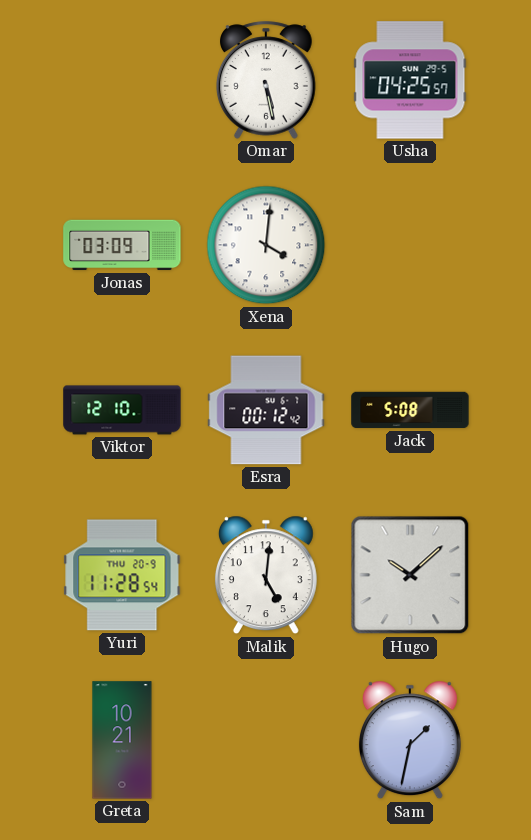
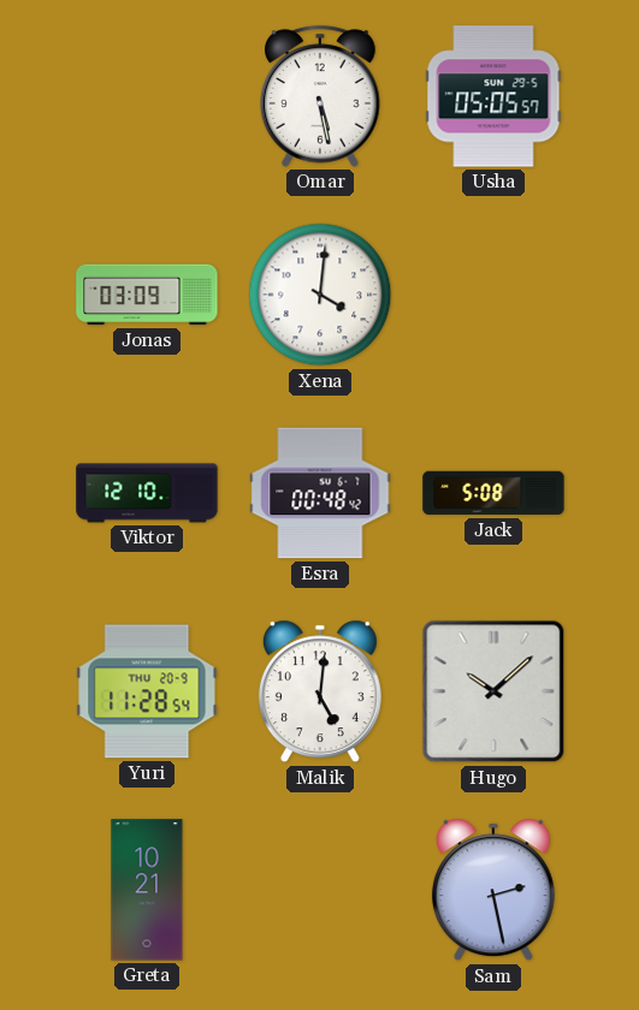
Usha: 04:25 -> 05:05 (493, 96)
Esra: 00:12 -> 00:48 (320, 493)
Sam: 1:32 -> 2:28 (493, 890)
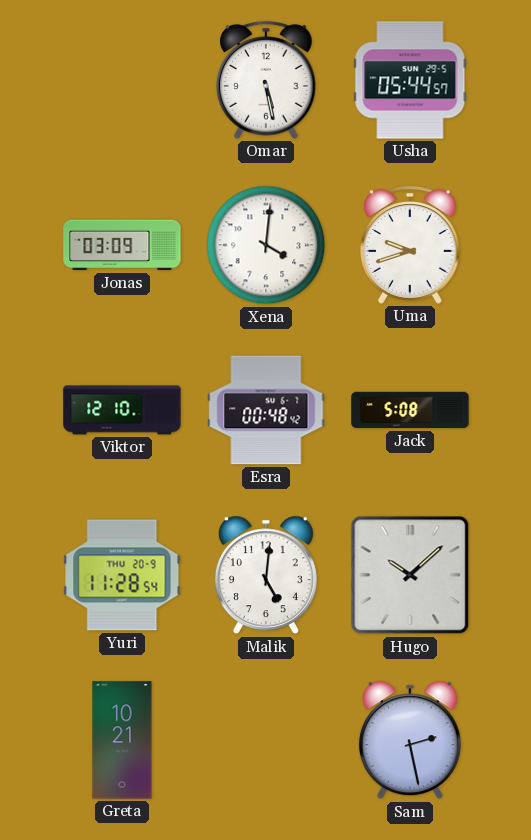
Usha: 05:05 -> 05:44 (410, 80)
Uma: none -> 9:42 (411, 245)
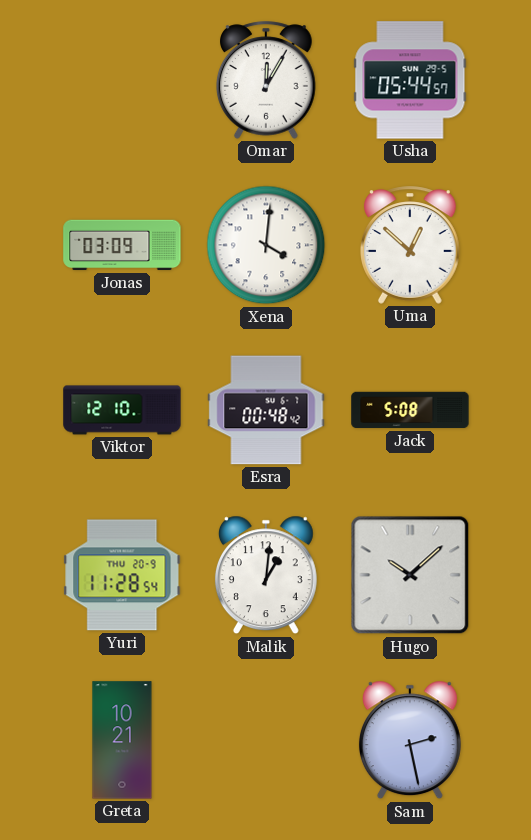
Omar: 5:28 -> 12:05 (267, 80)
Uma: 9:42 -> 12:52 (411, 245)
Malik: 5:01 -> 1:01 (266, 575)
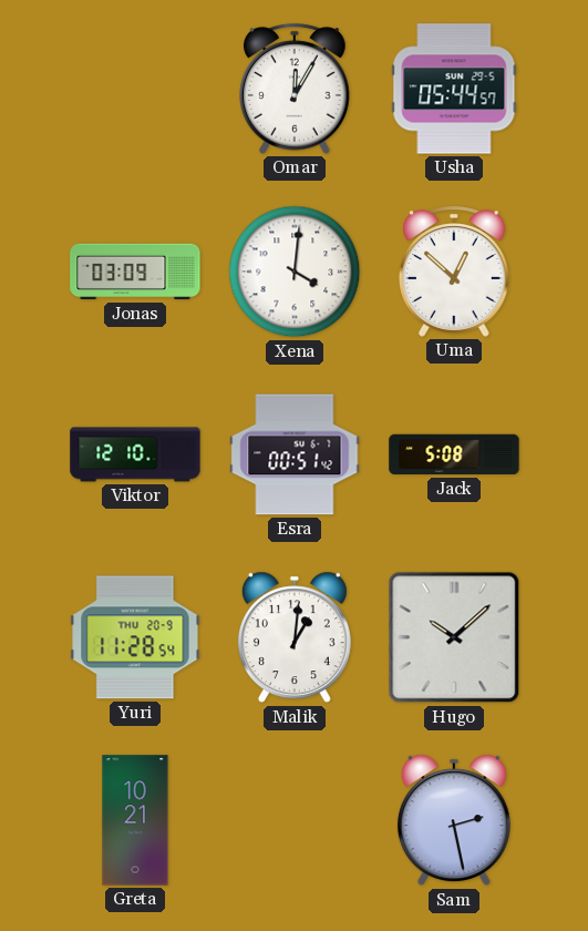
Esra: 00:48 -> 00:51 (295, 454)
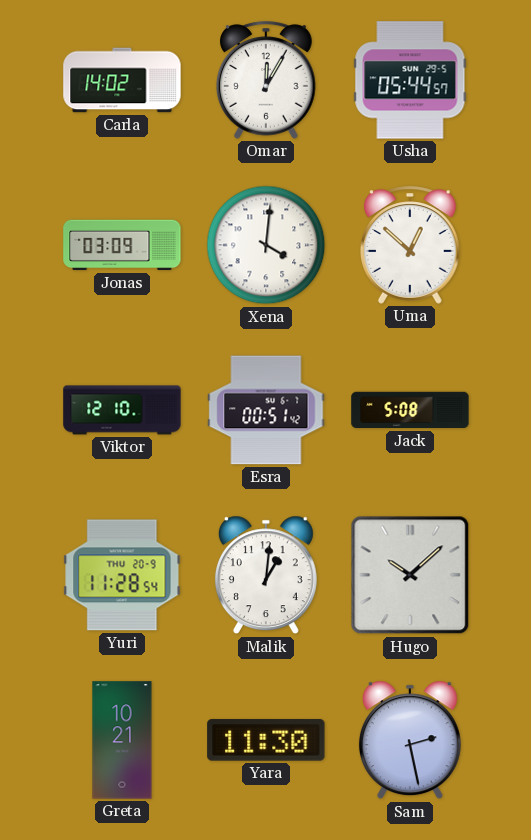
Carla: none -> 14:02 (122, 80)
Yara: none -> 11:30 (266, 740)
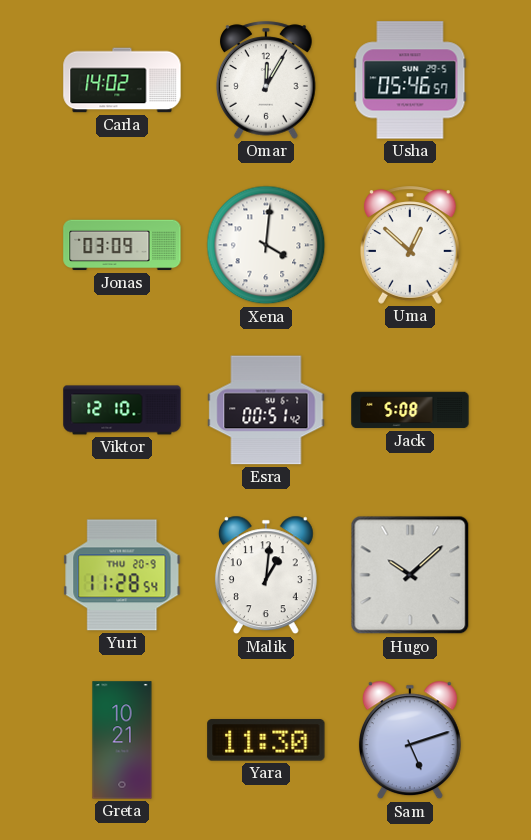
Usha: 05:44 -> 05:46 (410, 80)
Sam: 2:28 -> 5:12 (410, 740)
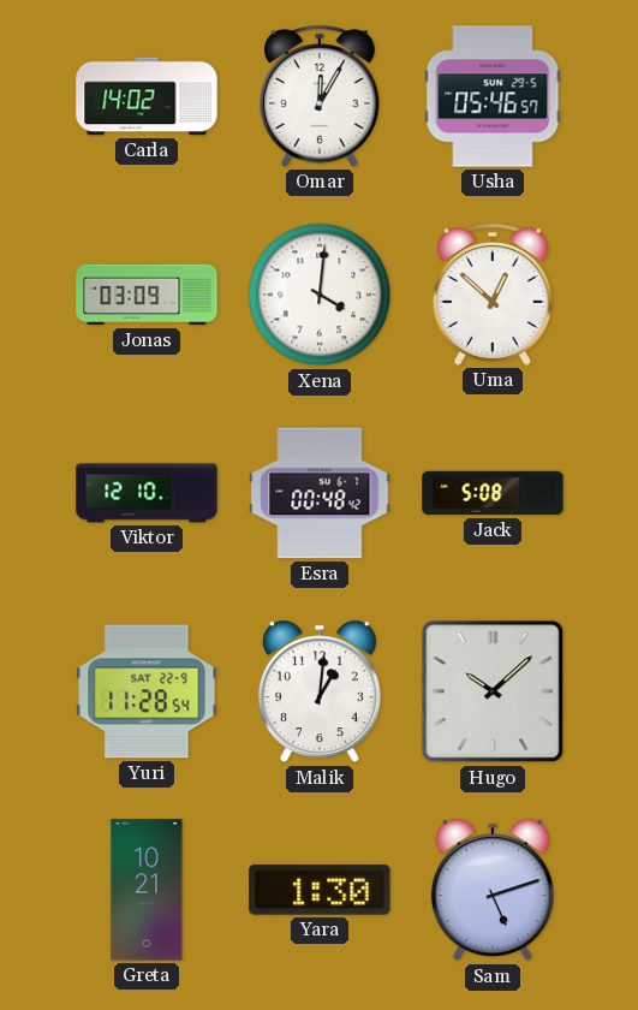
Esra: 00:51 -> 00:48 (320, 493)
Yuri date: THU 20-9 -> SAT 22-9 (147, 691)
Yara: 11:30 -> 1:30 (320, 890)
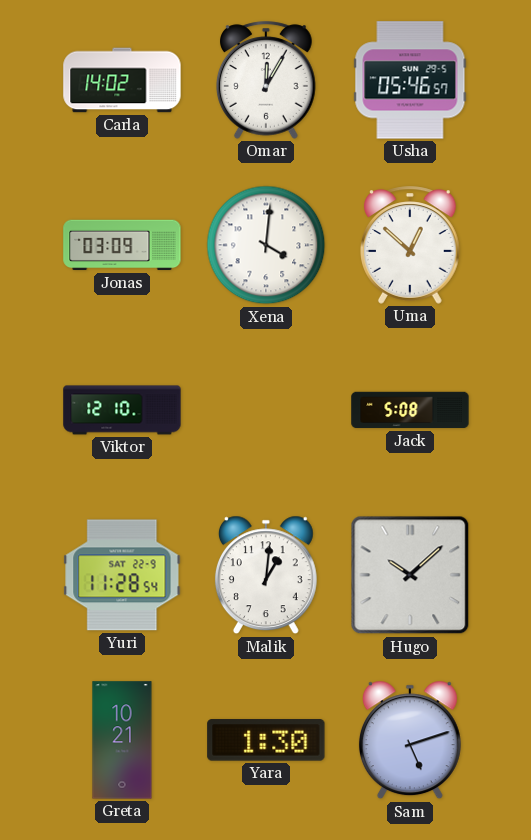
Esra: 00:48 -> none (320, 493)
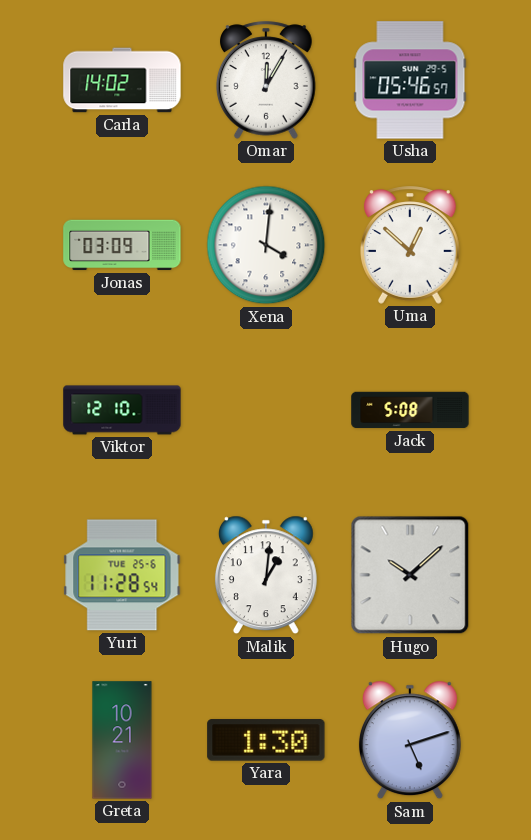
Yuri date: SAT 22-9 -> TUE 25-6 (122, 575)
